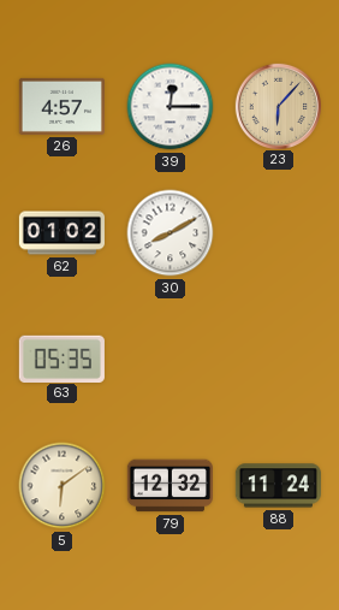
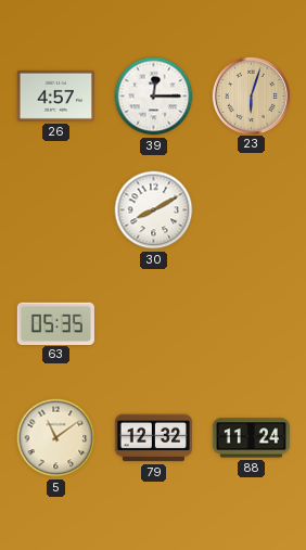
23: 6:07 -> 6:03 (251, 95)
62: 01:02 -> none (61, 233)
5: 6:09 -> 11:09 (56, 438)
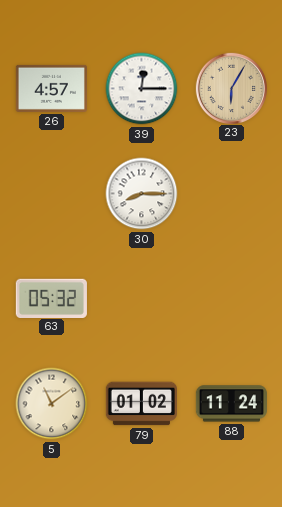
23: 6:03 -> 6:05 (231, 88)
30: 8:10 -> 8:15 (142, 194)
63: 05:35 -> 05:32 (51, 298)
79: 12:32 -> 01:02 (141, 404)
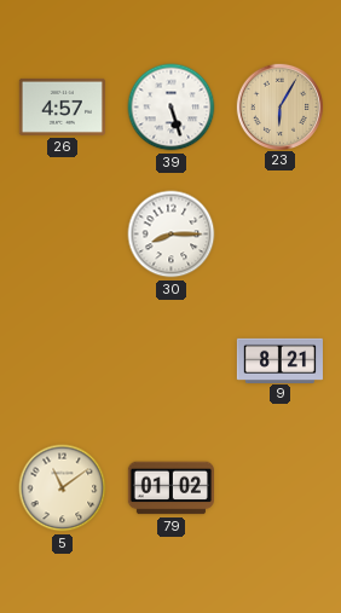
39: 12:15 -> 5:27 (172, 108)
63: 05:32 -> none (51, 298)
9: none -> 8:21 (279, 360)
88: 11:24 -> none (231, 404)
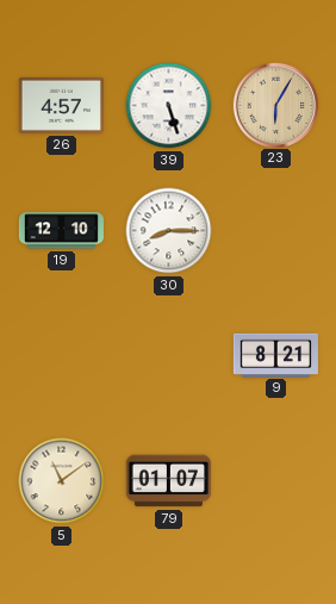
19: none -> 12:10 (61, 231)
79: 01:02 -> 01:07 (168, 481)
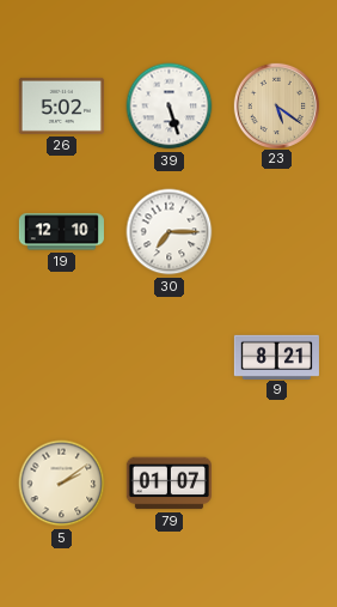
26: 4:57 -> 5:02 (61, 105)
23: 6:05 -> 5:21 (276, 105)
30: 8:15 -> 7:15 (170, 232)
5: 11:09 -> 2:09 (62, 484)
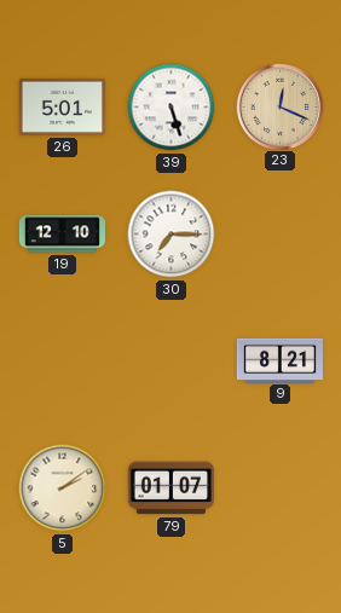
26: 5:02 -> 5:01 (62, 106)
23: 5:21 -> 12:19 (279, 106)
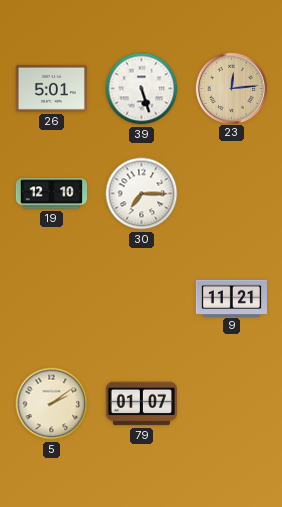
23: 12:19 -> 12:14 (231, 88)
9: 8:21 -> 11:21 (231, 298)
